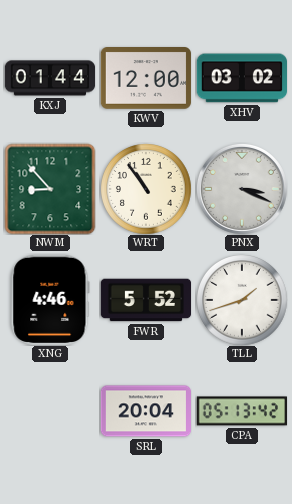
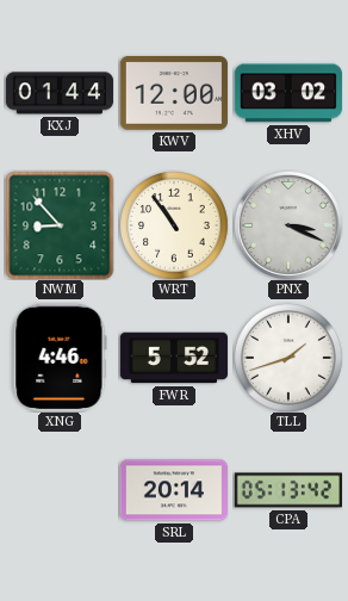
SRL: 20:04 -> 20:14 (173, 490)
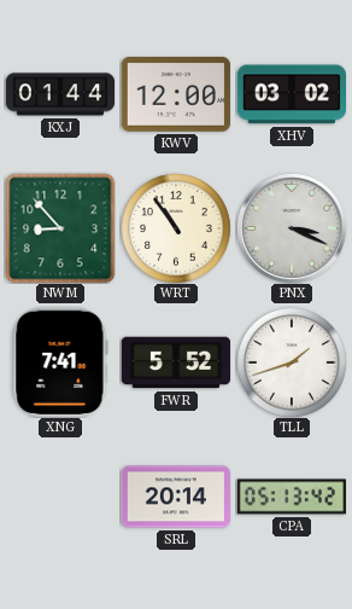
XNG: 4:46 -> 7:41 (60, 362)
